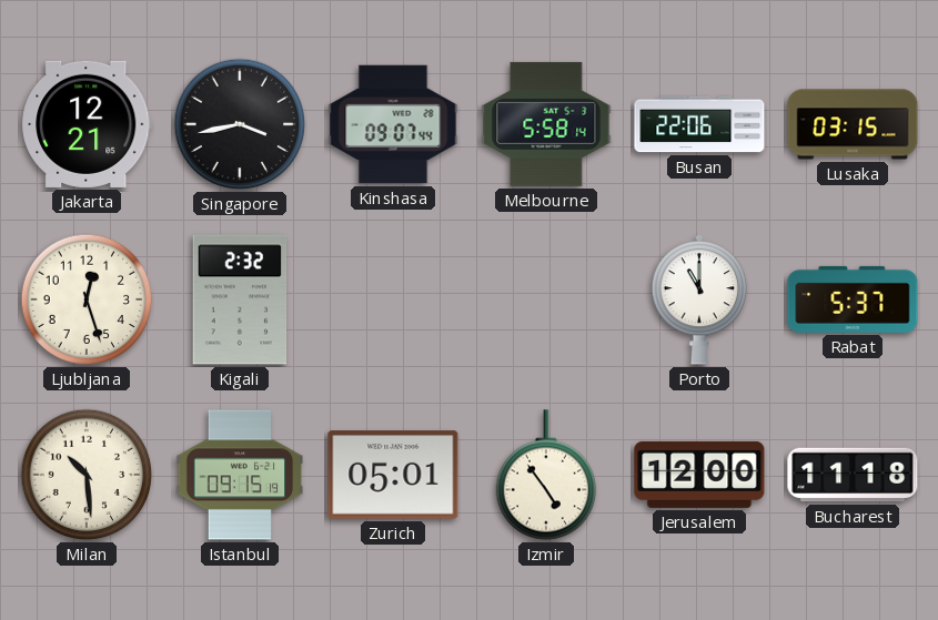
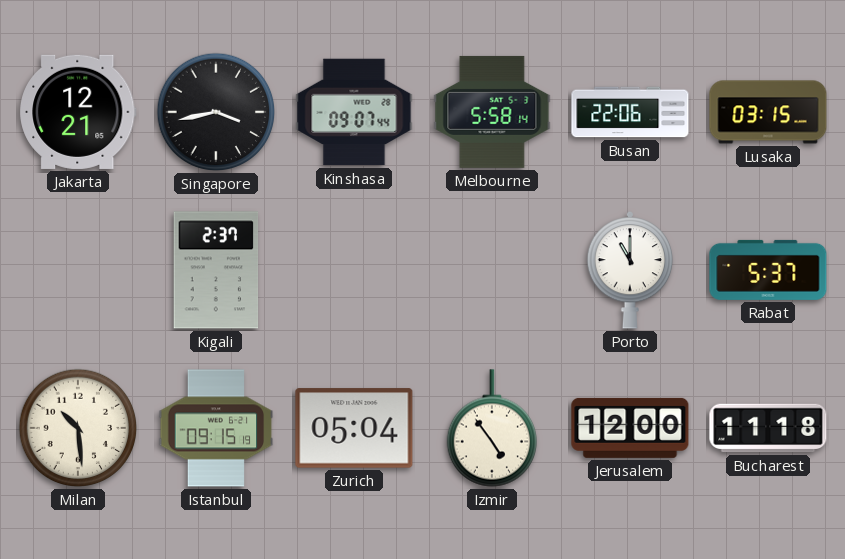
Ljubljana: 12:27 -> none (87, 299)
Kigali: 2:32 -> 2:37 (216, 270)
Zurich: 05:01 -> 05:04 (354, 428)
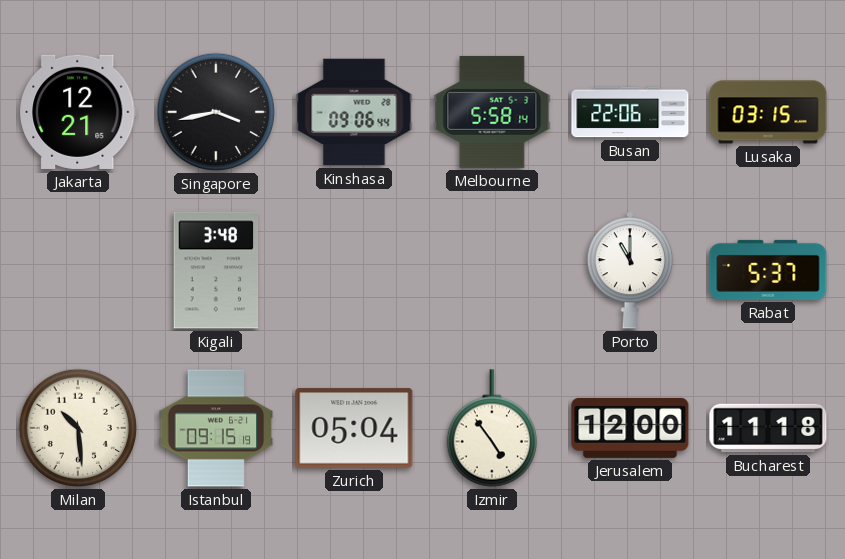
Kinshasa: 09:07 -> 09:06 (354, 112)
Kigali: 2:37 -> 3:48 (216, 270)
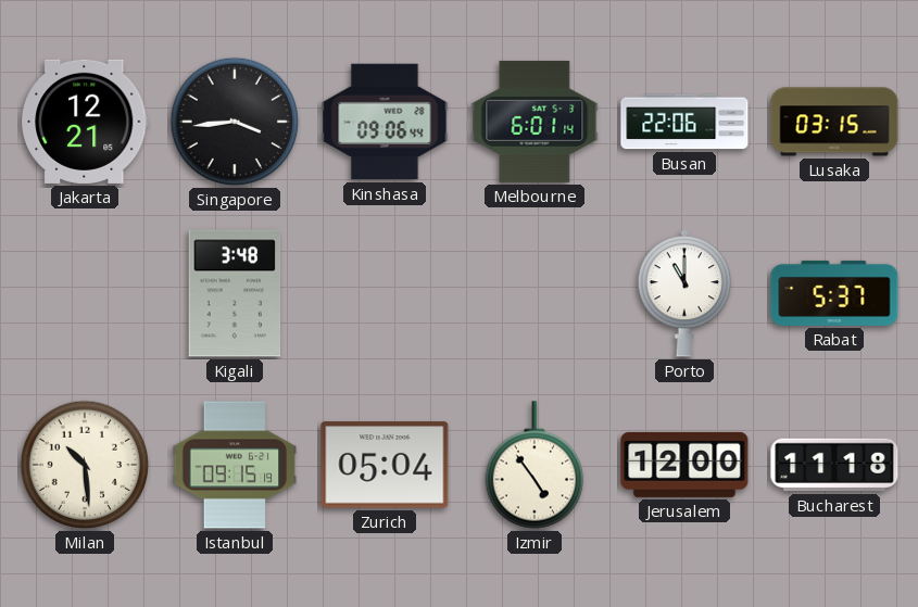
Singapore: 3:43 -> 3:44 (235, 122)
Melbourne: 5:58 -> 6:01 (535, 122)
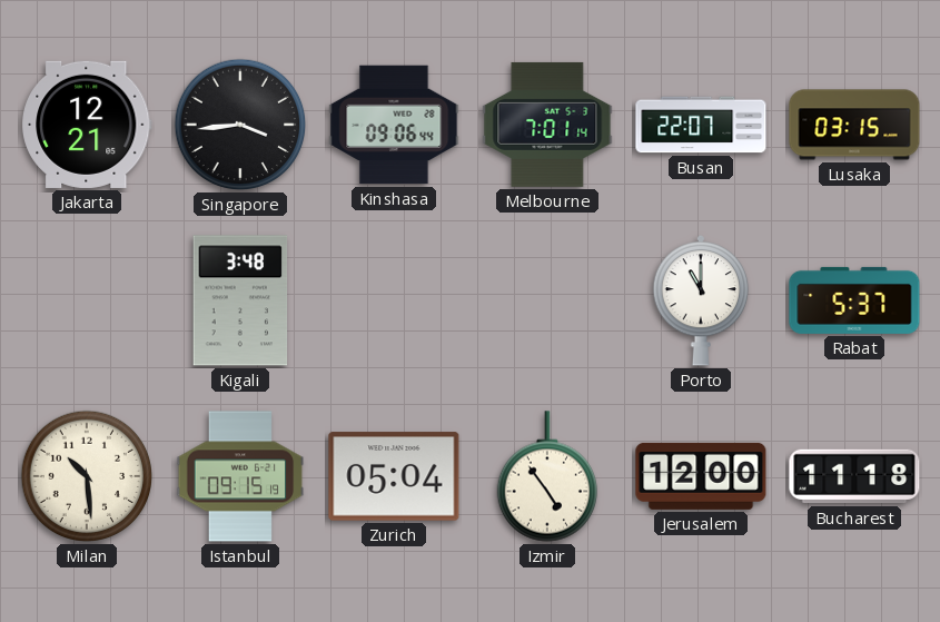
Melbourne: 6:01 -> 7:01 (547, 125)
Busan: 22:06 -> 22:07 (701, 125)
